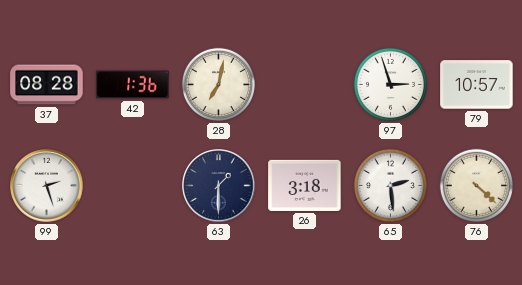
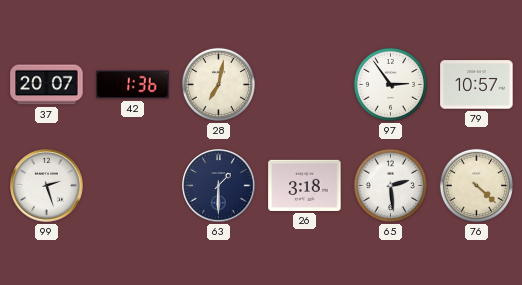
37: 08:28 -> 20:07 (47, 85)
97: 2:57 -> 2:54 (390, 84)
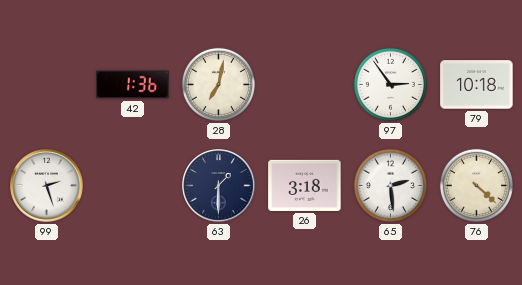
37: 20:07 -> none (47, 85)
79: 10:57 -> 10:18 (477, 85)
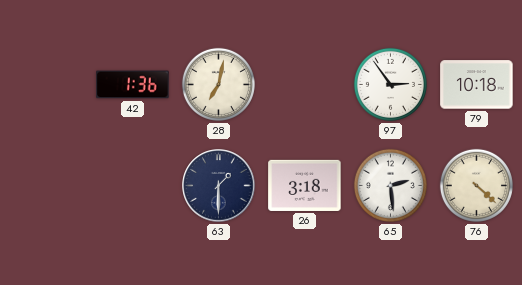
99: 2:27 -> none (47, 186)
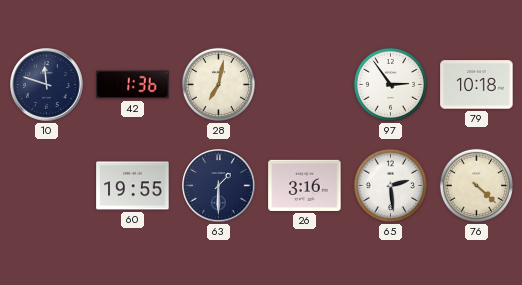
10: none -> 11:48 (47, 85)
60: none -> 19:55 (133, 186)
26: 3:18 -> 3:16 (305, 185)
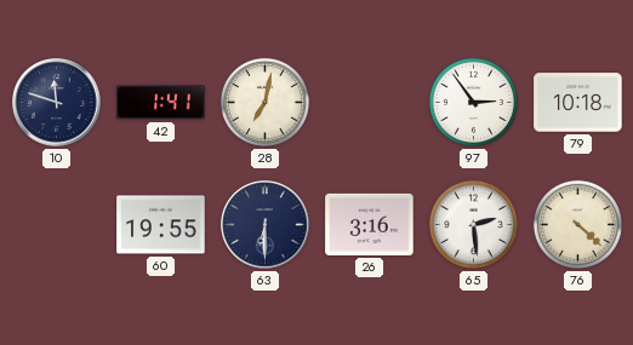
42: 1:36 -> 1:41 (161, 103)
63: 1:30 -> 6:30 (266, 225)
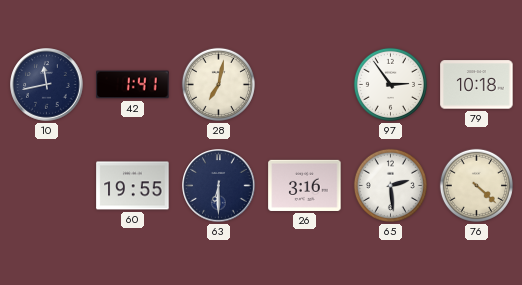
10: 11:48 -> 11:43 (47, 85)
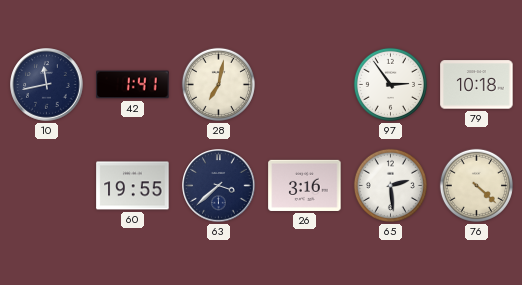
63: 6:30 -> 3:38 (219, 186)
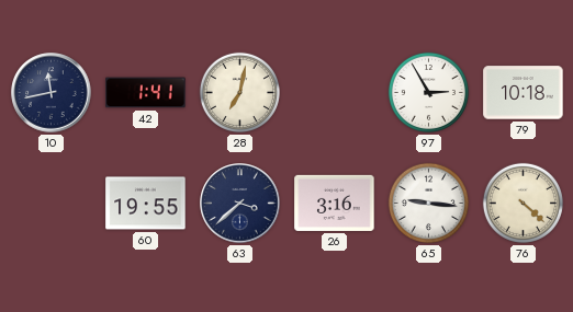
97: 2:54 -> 2:55 (428, 92)
65: 2:29 -> 9:16 (428, 203)
